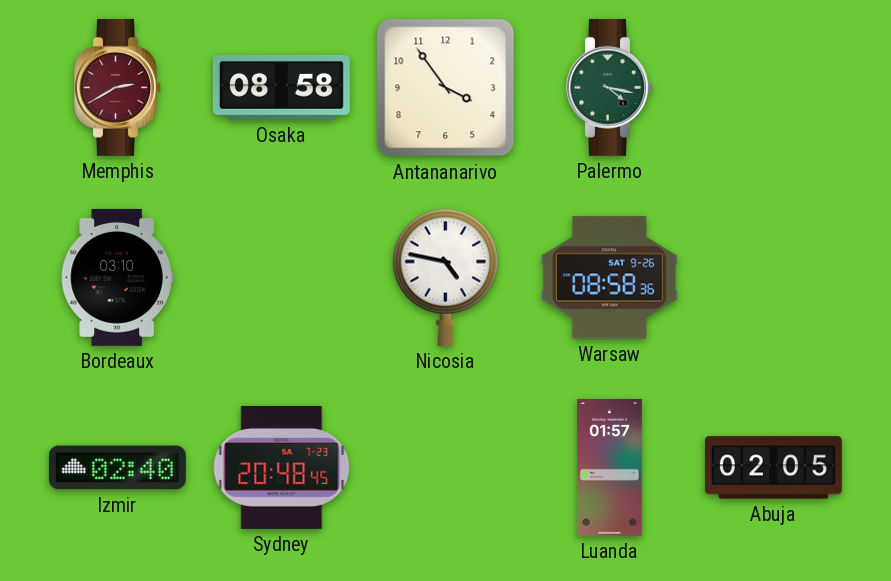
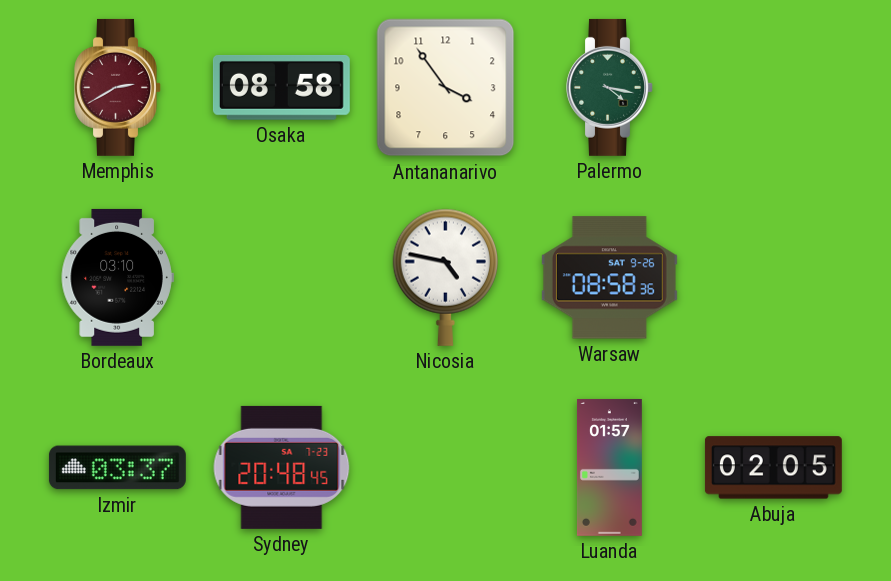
Izmir: 02:40 -> 03:37 (117, 468)
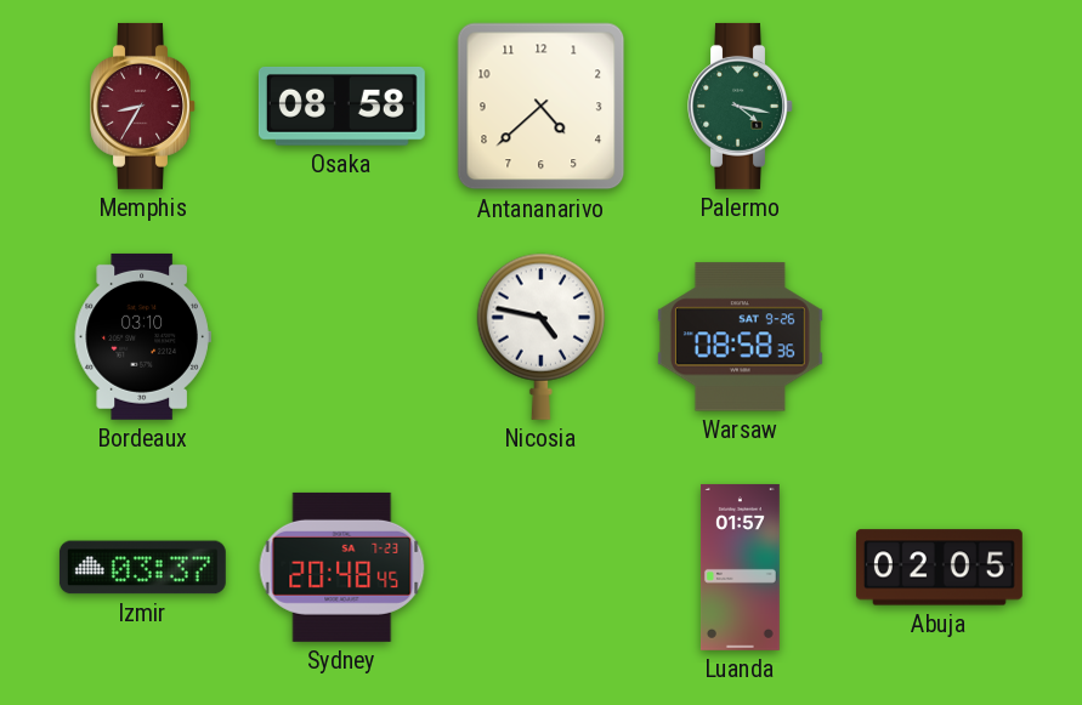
Memphis: 2:40 -> 8:35 (143, 106)
Antananarivo: 3:54 -> 4:38 (542, 107)
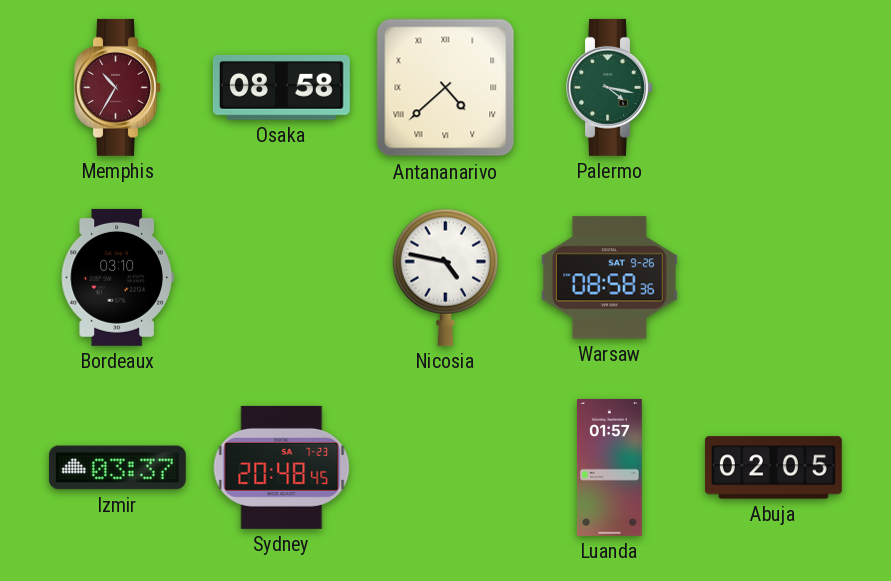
Memphis: 8:35 -> 10:35 (118, 87)
Antananarivo numerals: Arabic -> Roman (446, 88)
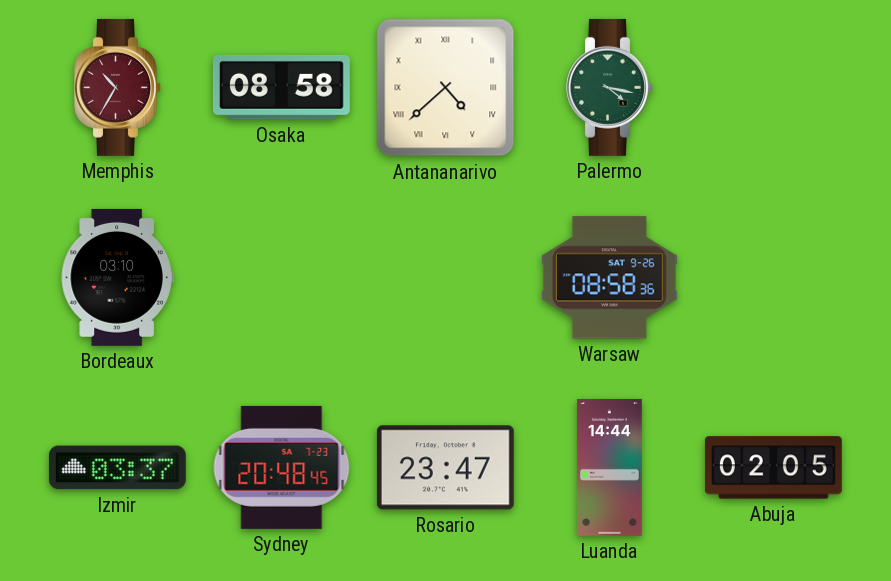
Nicosia: 4:47 -> none (445, 277)
Rosario: none -> 23:47 (445, 468)
Luanda: 01:57 -> 14:44 (609, 467)
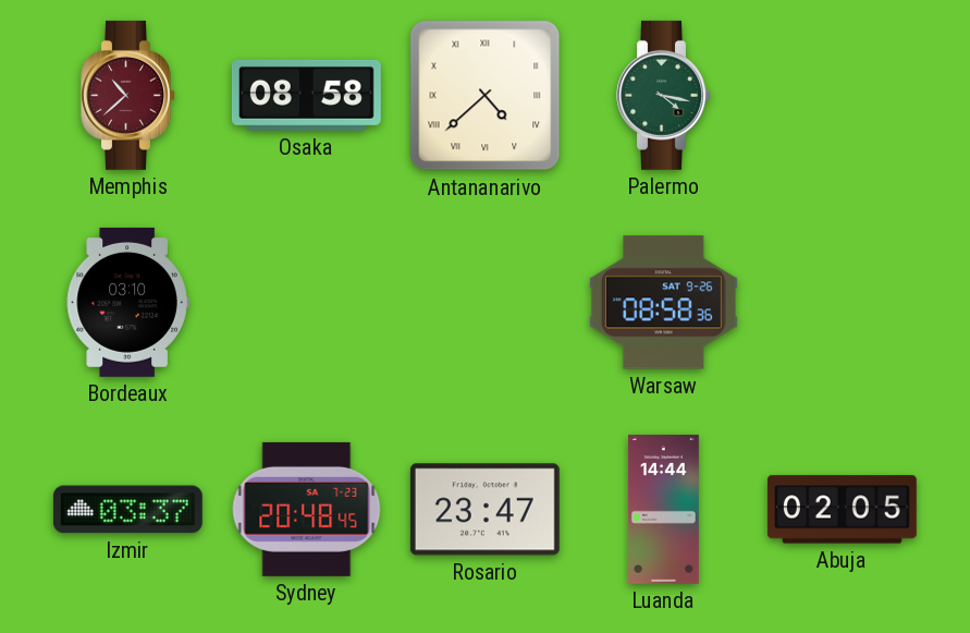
Memphis: 10:35 -> 10:38 (128, 95)
